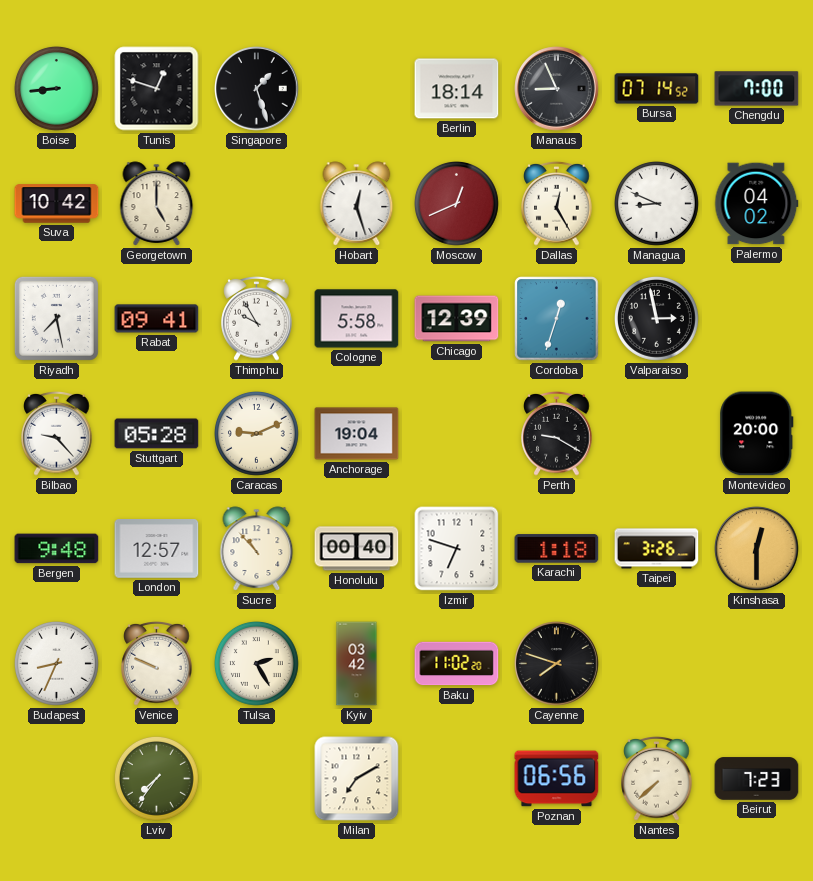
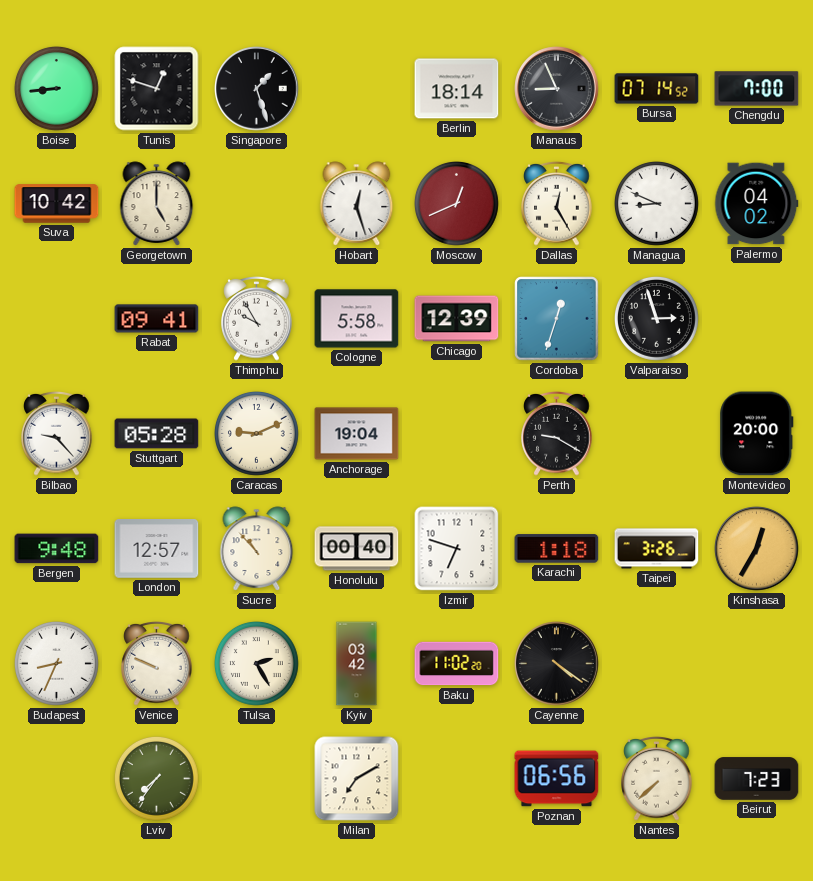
Riyadh: 7:28 -> none (56, 318)
Valparaiso: 2:58 -> 2:57 (657, 319)
Kinshasa: 12:30 -> 12:35 (757, 549)
Cayenne: 7:48 -> 4:21 (557, 664)
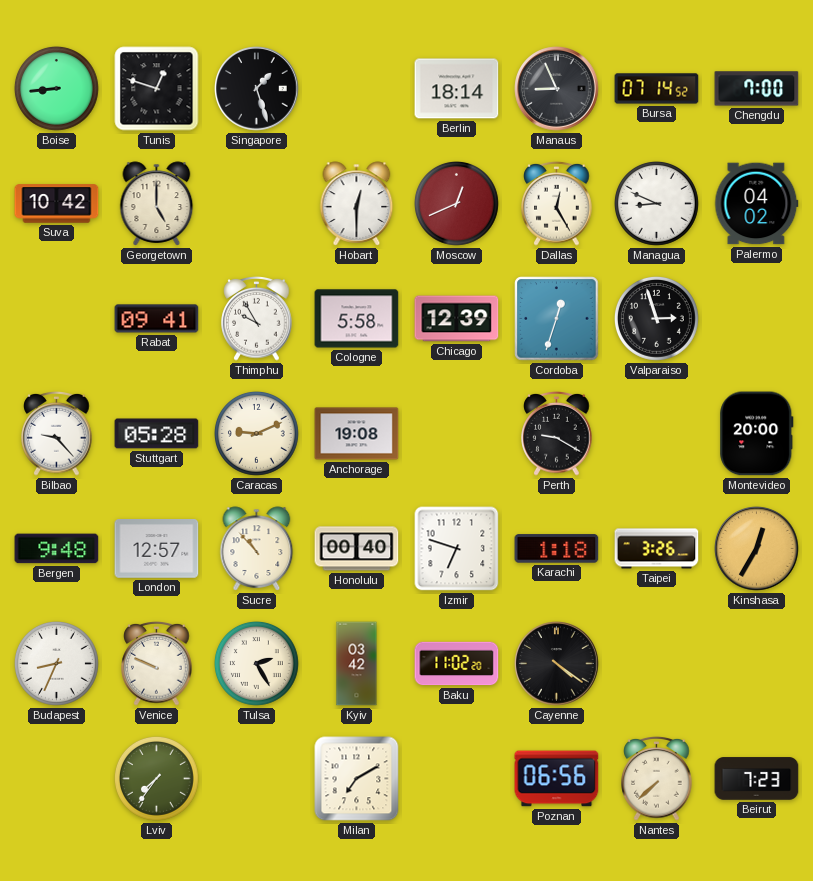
Hobart: 12:27 -> 12:30 (357, 204)
Anchorage: 19:04 -> 19:08 (357, 434)
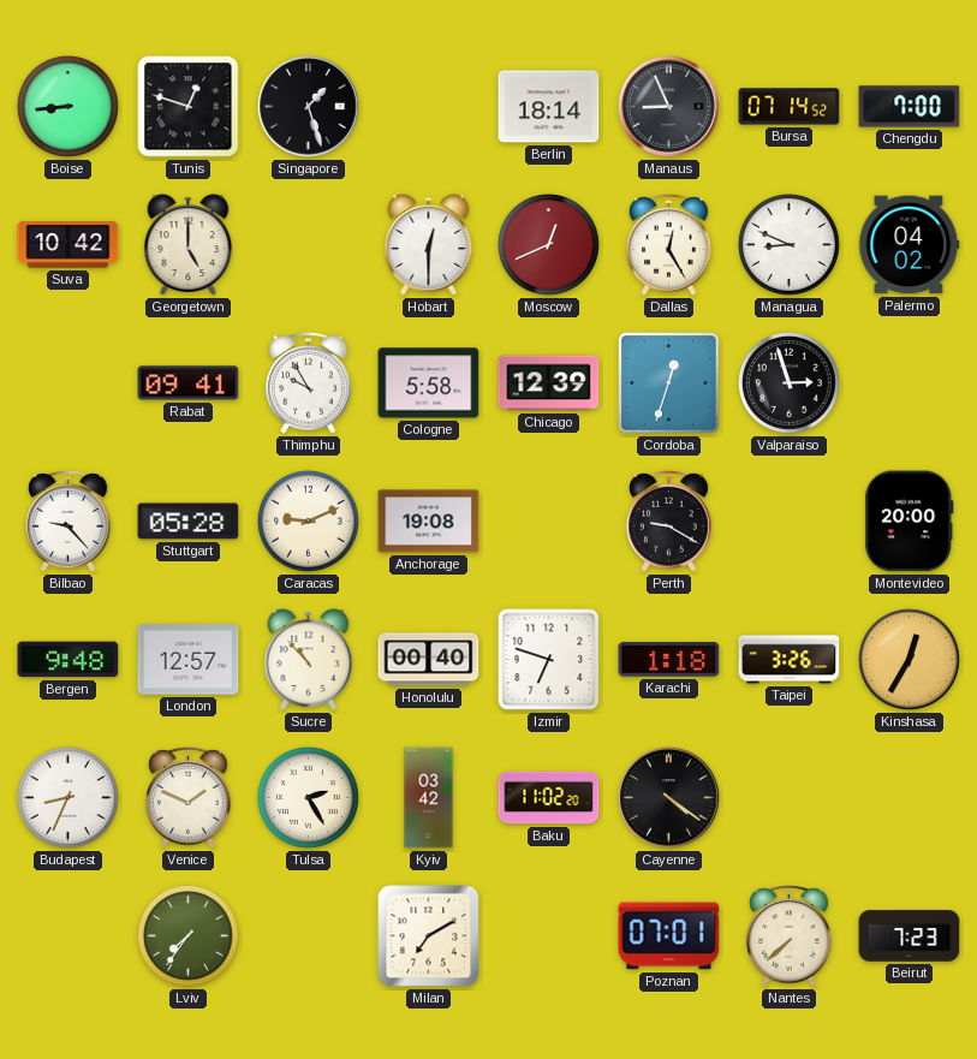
Venice: 9:49 -> 1:49 (189, 798)
Poznan: 06:56 -> 07:01 (669, 936)
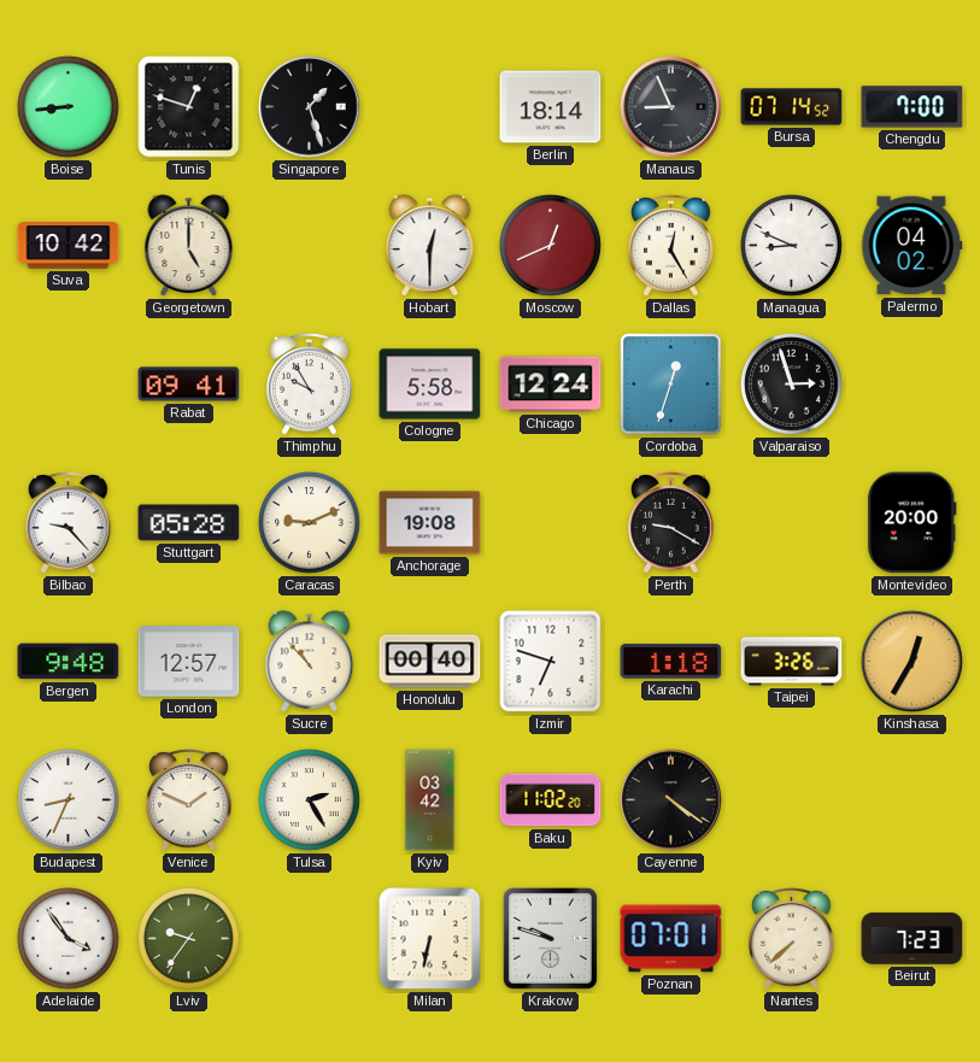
Chicago: 12:39 -> 12:24 (551, 385)
Adelaide: none -> 3:54 (69, 939)
Lviv: 7:36 -> 9:36 (189, 939)
Milan: 7:10 -> 6:32 (430, 939)
Krakow: none -> 9:48 (550, 938)
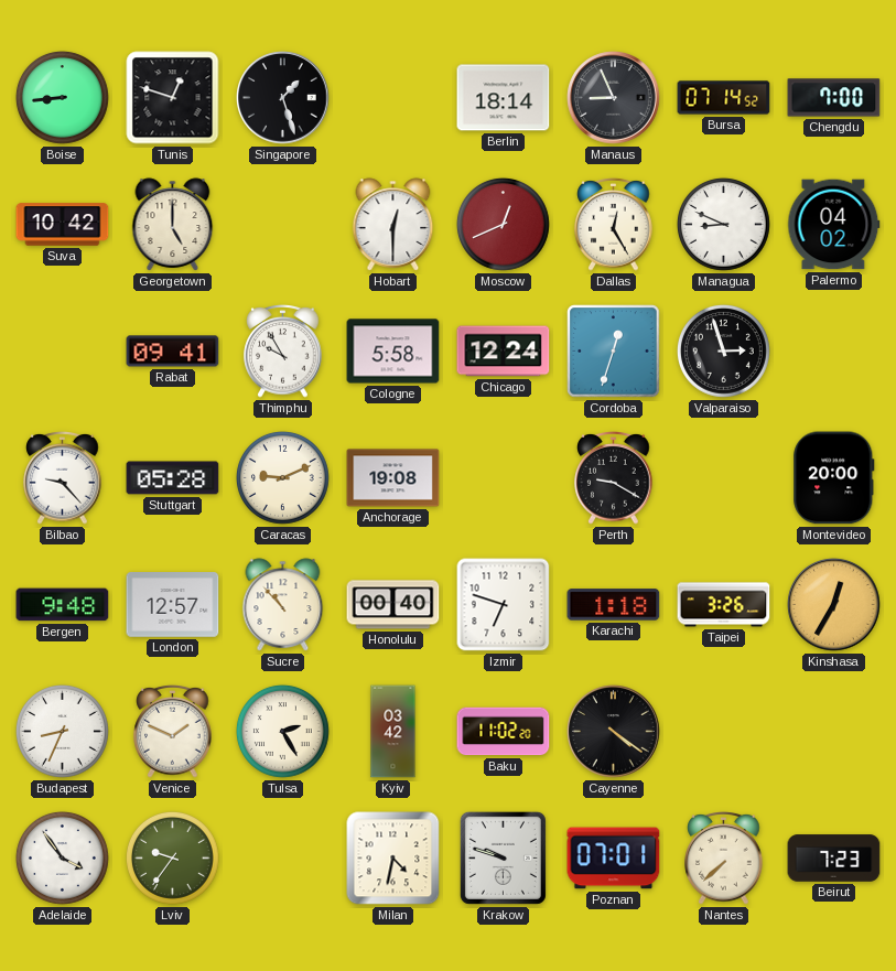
Milan: 6:32 -> 4:32 (393, 859)
